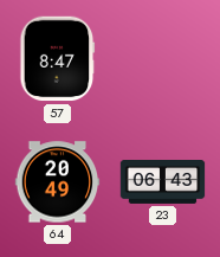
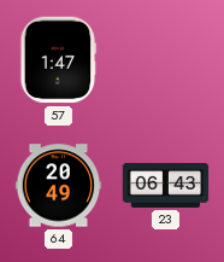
57: 8:47 -> 1:47 (59, 60)
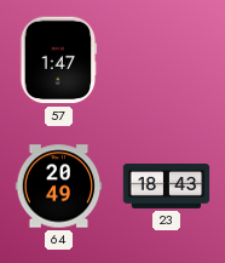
23: 06:43 -> 18:43 (167, 187)
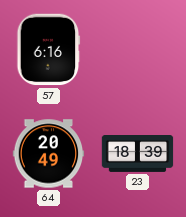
57: 1:47 -> 6:16 (49, 50)
23: 18:43 -> 18:39 (138, 154)
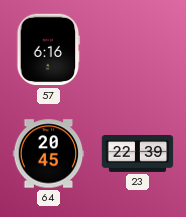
64: 20:49 -> 20:45 (49, 154)
23: 18:39 -> 22:39 (138, 154)
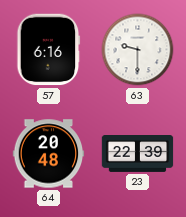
63: none -> 9:30 (138, 50)
64: 20:45 -> 20:48 (49, 154)
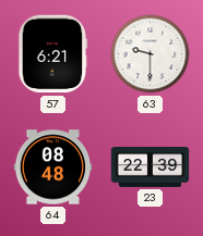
57: 6:16 -> 6:21 (53, 54)
64: 20:48 -> 08:48 (53, 167)
